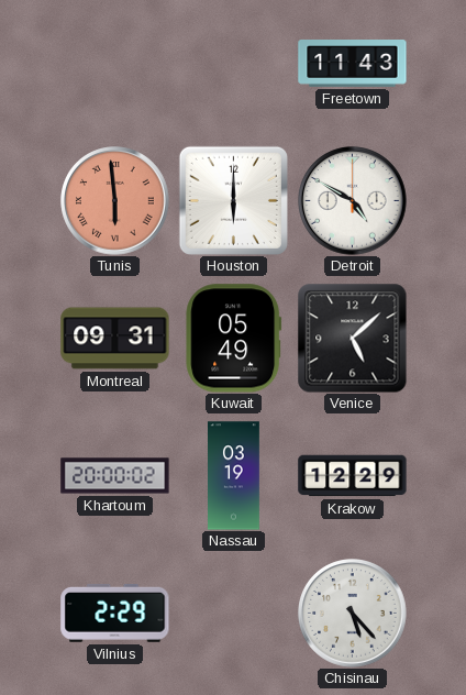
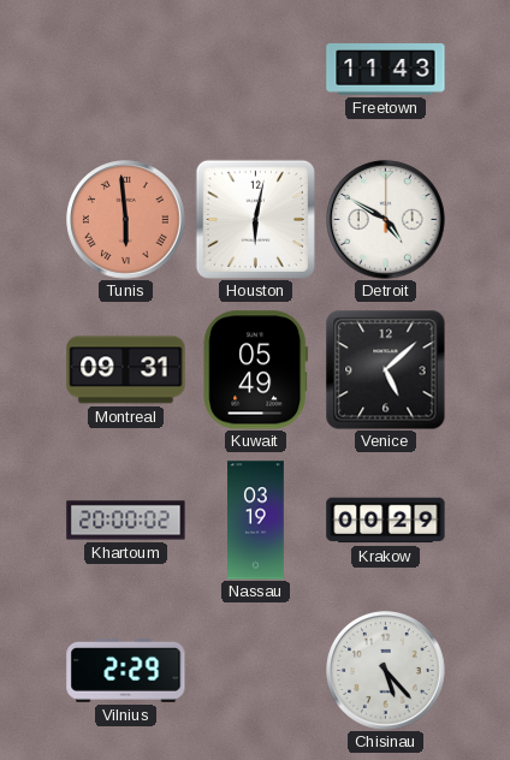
Houston: 6:00 -> 6:02 (255, 219)
Krakow: 12:29 -> 00:29 (386, 521)
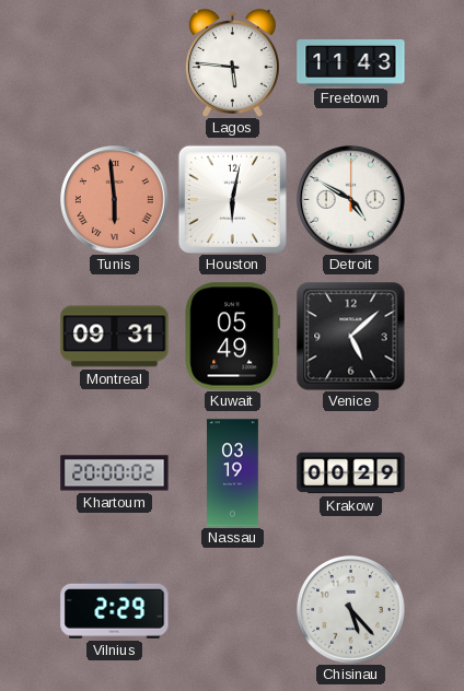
Lagos: none -> 5:46 (232, 63)
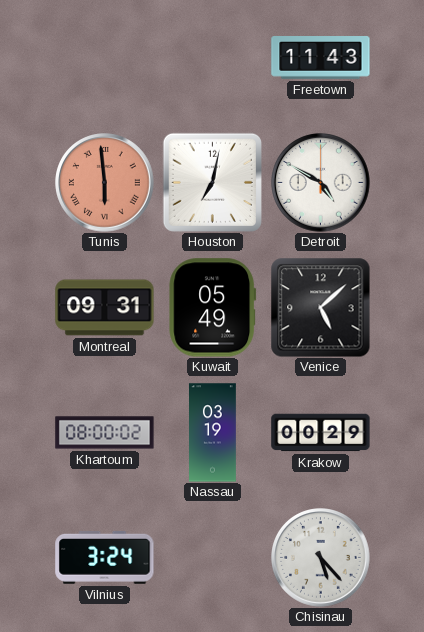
Lagos: 5:46 -> none (232, 63)
Houston: 6:02 -> 7:02 (212, 182)
Khartoum: 20:00 -> 08:00 (105, 433)
Vilnius: 2:29 -> 3:24 (105, 557)
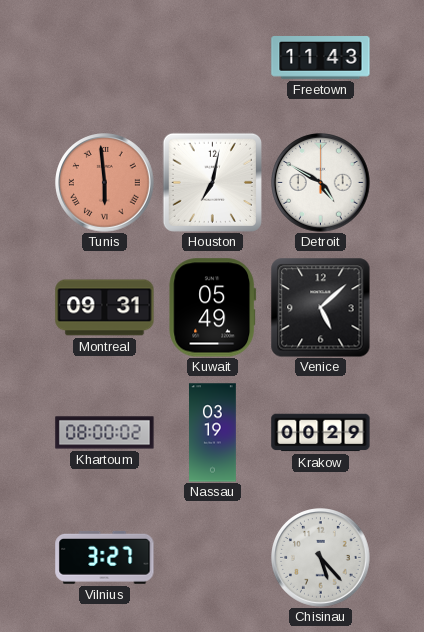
Vilnius: 3:24 -> 3:27 (105, 557)
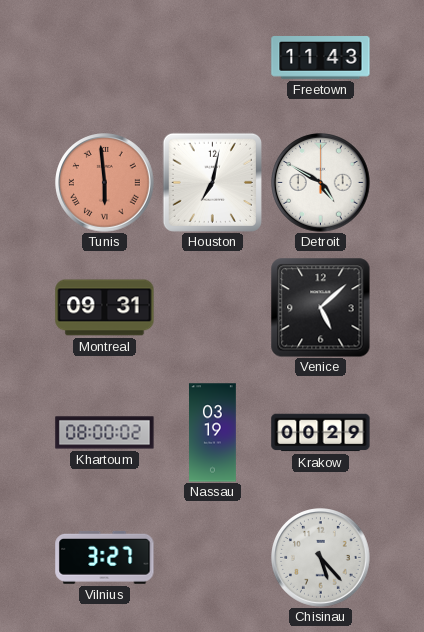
Kuwait: 05:49 -> none (213, 308)
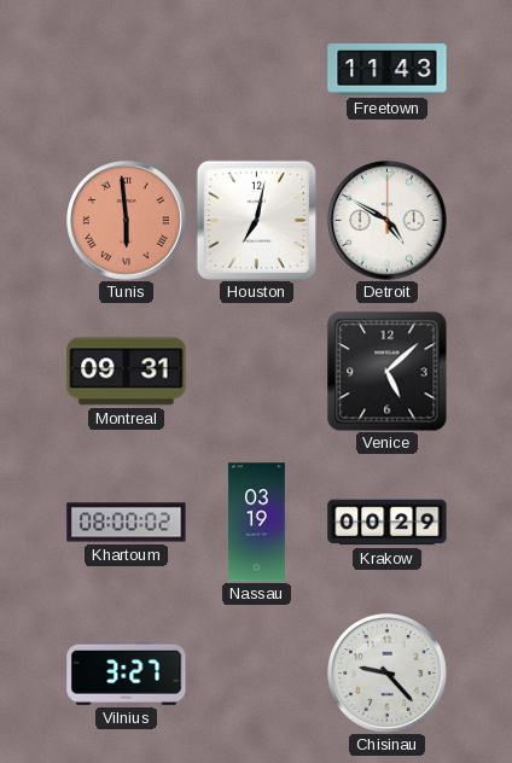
Chisinau: 5:23 -> 9:23 (388, 674)
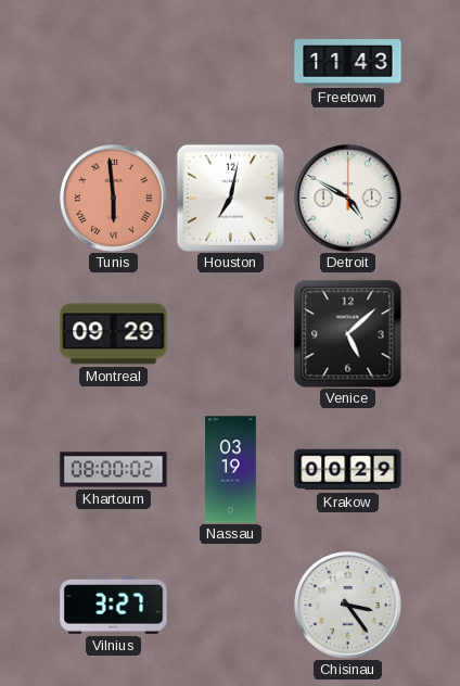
Montreal: 09:31 -> 09:29 (114, 334)
Chisinau: 9:23 -> 3:24 (348, 606)
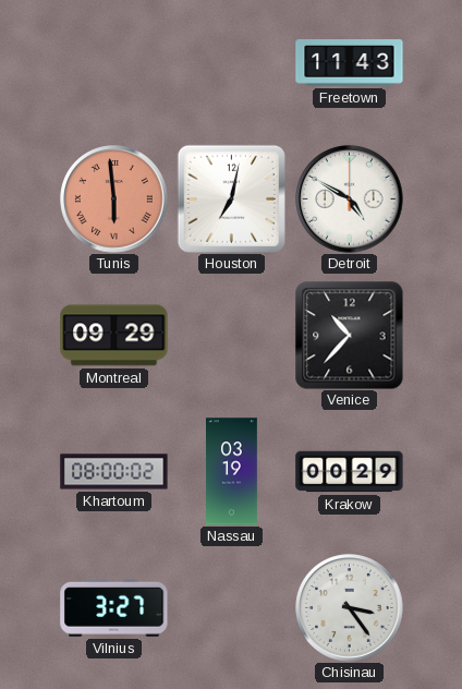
Venice: 5:08 -> 10:37 (349, 335)
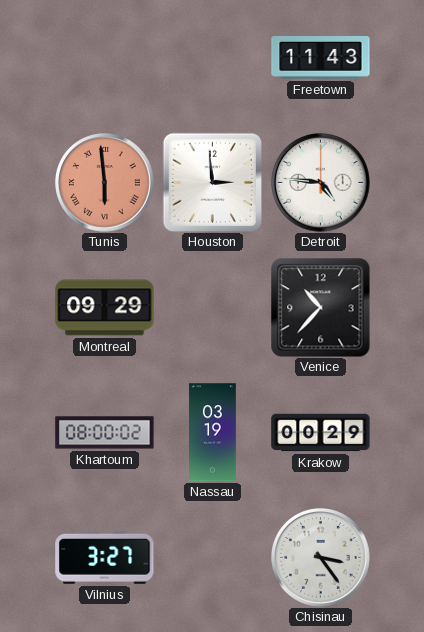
Houston: 7:02 -> 2:59 (212, 182)
Detroit: 4:50 -> 4:46 (321, 183)
